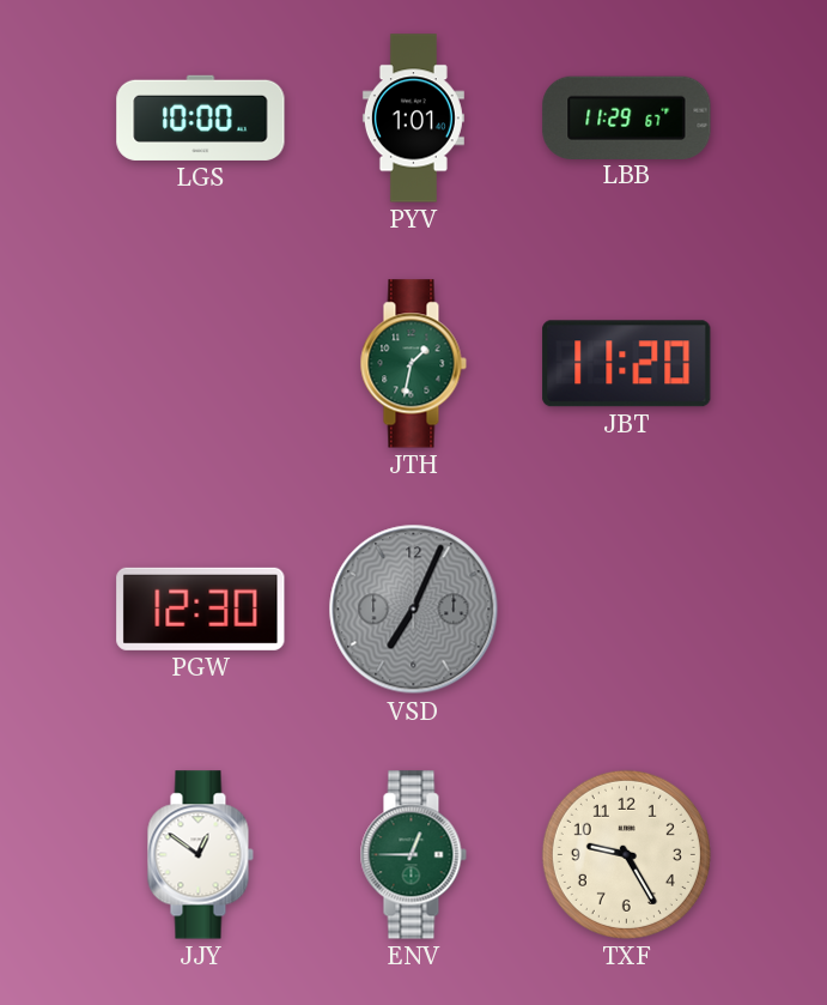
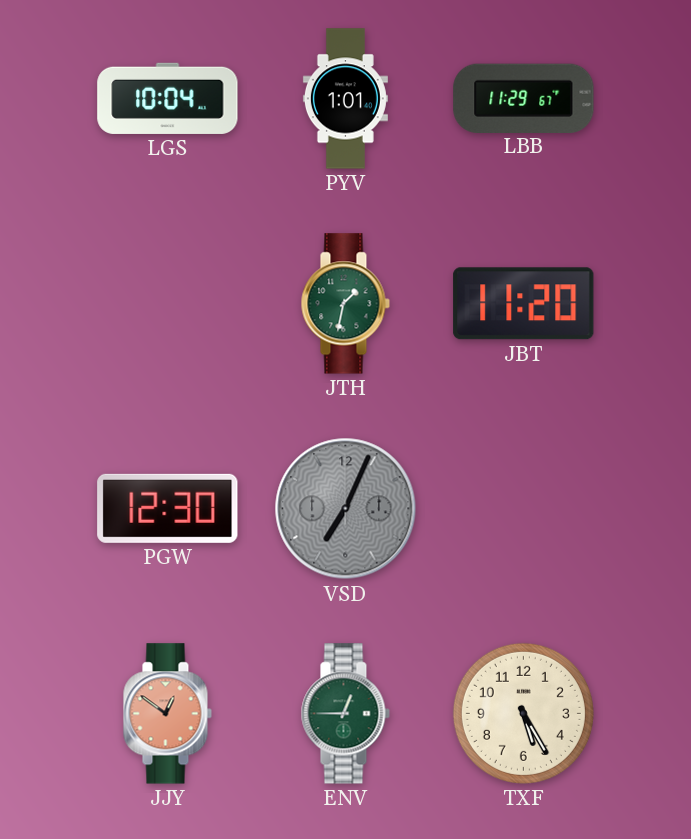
LGS: 10:00 -> 10:04 (168, 98)
JJY dial: white -> salmon (167, 714)
TXF: 9:25 -> 5:25 (523, 713)
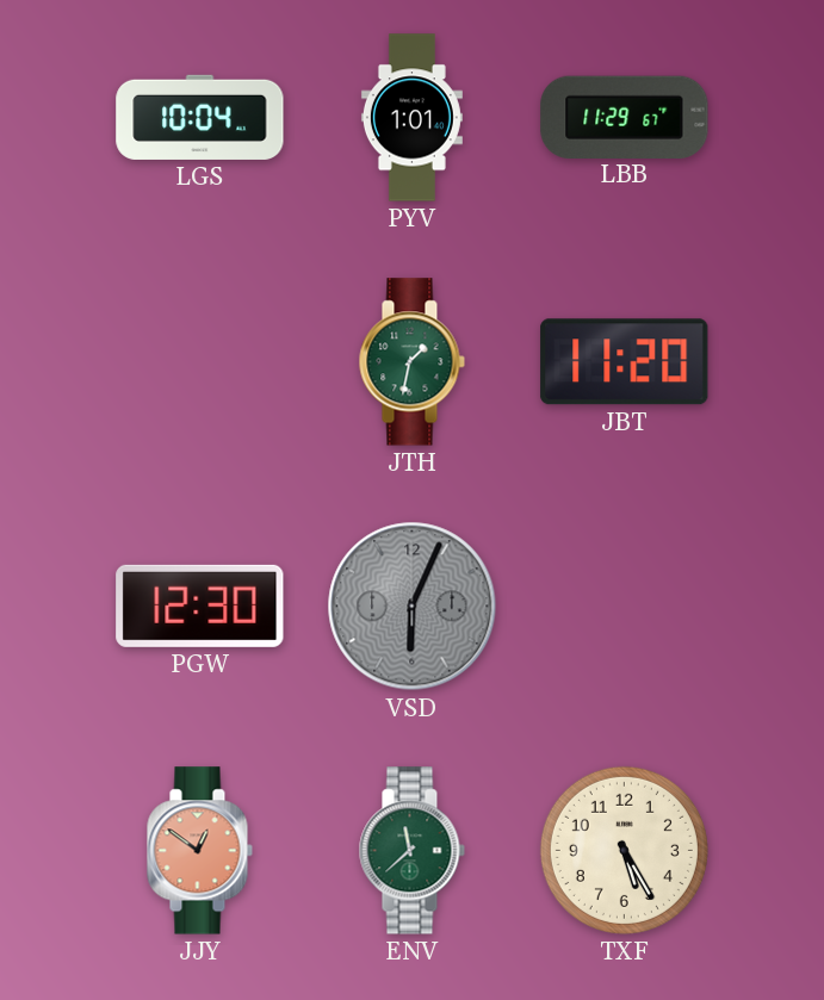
VSD: 7:04 -> 6:04 (413, 607)
ENV: 12:45 -> 11:38 (411, 851)
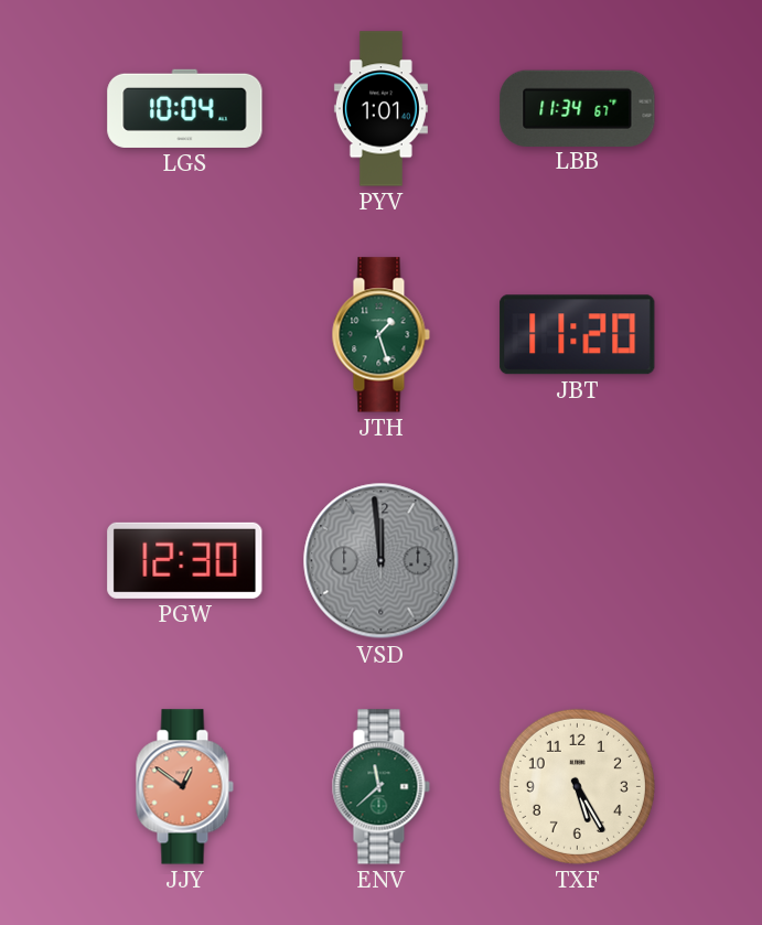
LBB: 11:29 -> 11:34 (578, 108)
JTH: 1:32 -> 1:27 (380, 335)
VSD: 6:04 -> 11:59 (382, 561)
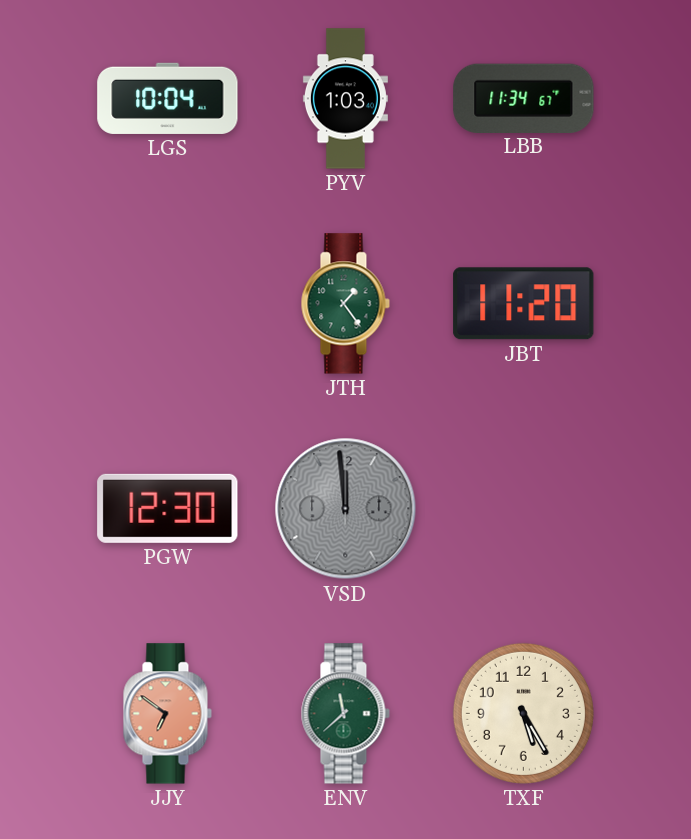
PYV: 1:01 -> 1:03 (345, 99)
JTH: 1:27 -> 1:24 (345, 304)
JJY: 12:51 -> 6:51 (167, 714)
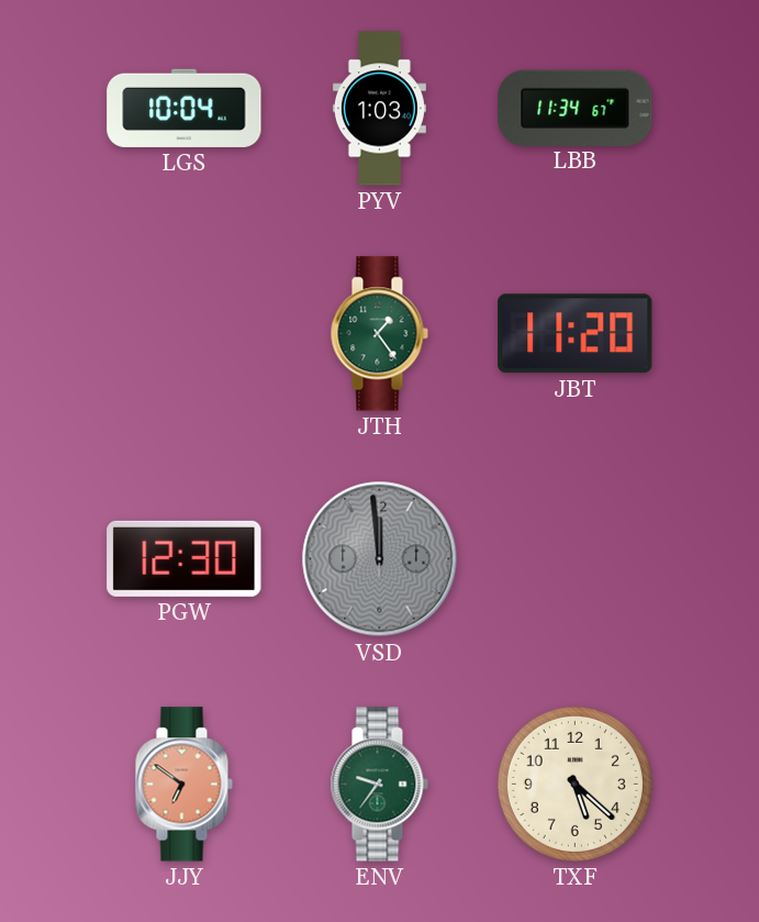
ENV: 11:38 -> 9:36 (379, 785)
TXF: 5:25 -> 5:22 (574, 784)
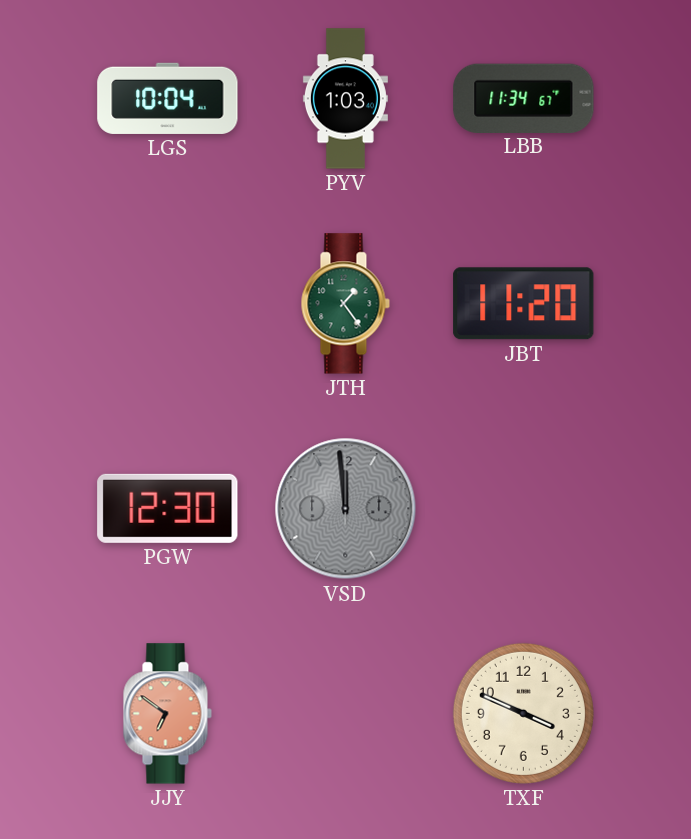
ENV: 9:36 -> none (379, 785)
TXF: 5:22 -> 3:49 (523, 713)
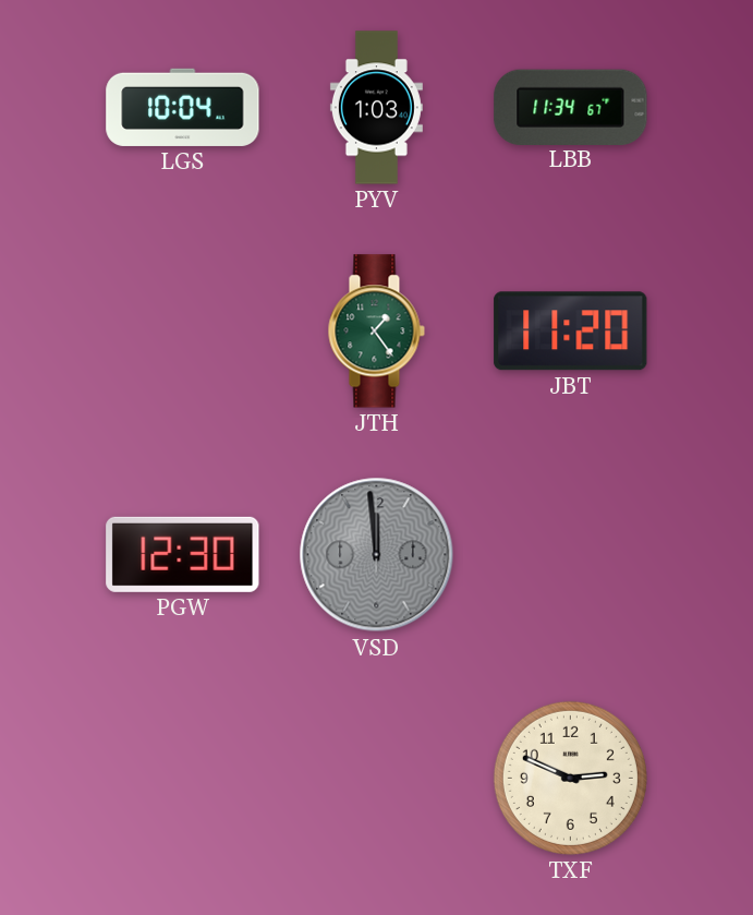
JJY: 6:51 -> none (167, 714)
TXF: 3:49 -> 2:49 (570, 778)
